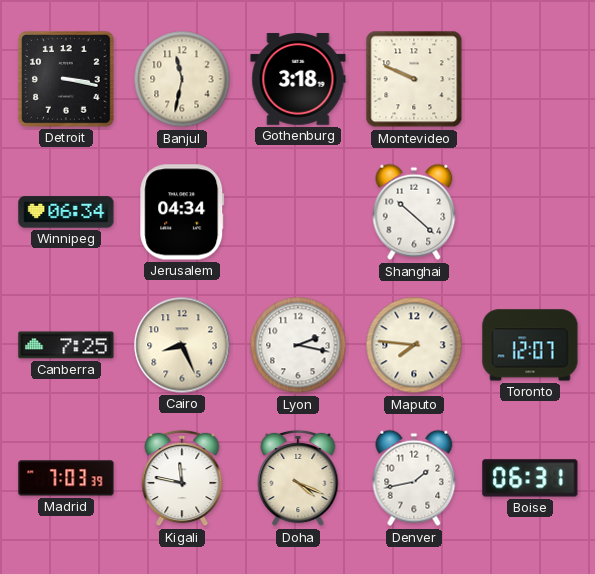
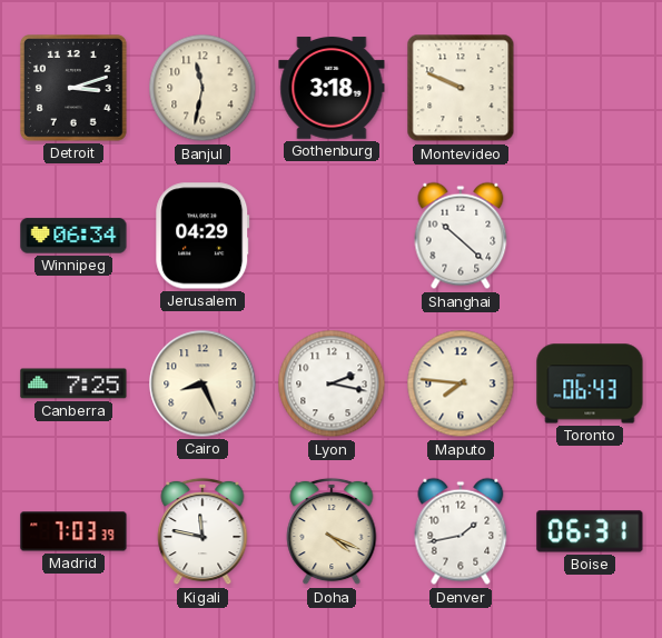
Detroit: 3:17 -> 3:12 (75, 89)
Jerusalem: 04:34 -> 04:29 (202, 236)
Toronto: 12:07 -> 06:43 (590, 383)
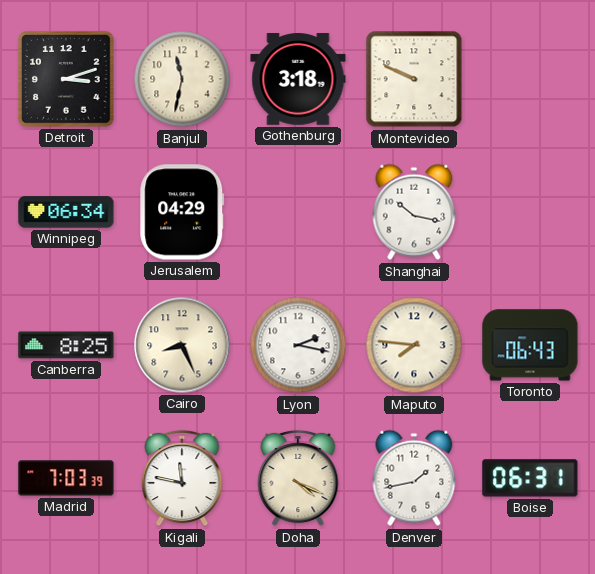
Shanghai: 10:22 -> 10:17 (414, 212)
Canberra: 7:25 -> 8:25 (66, 345)
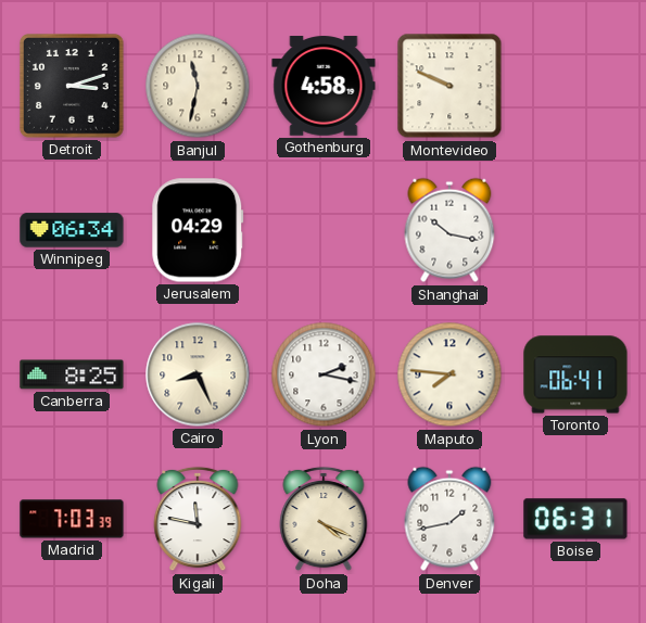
Gothenburg: 3:18 -> 4:58 (324, 86)
Toronto: 06:43 -> 06:41 (575, 374)
